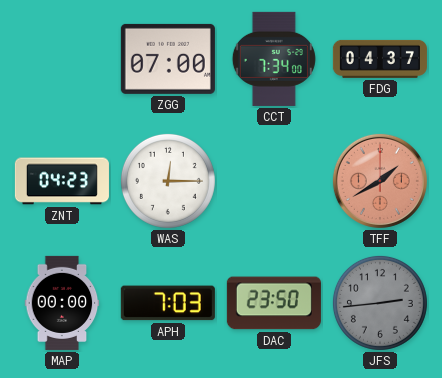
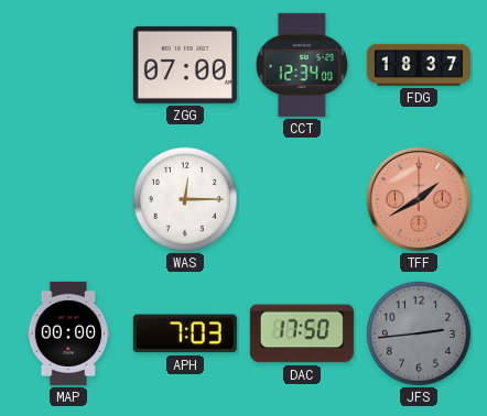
CCT: 7:34 -> 12:34 (302, 65)
FDG: 04:37 -> 18:37 (419, 65)
ZNT: 04:23 -> none (62, 181)
DAC: 23:50 -> 17:50 (302, 333)
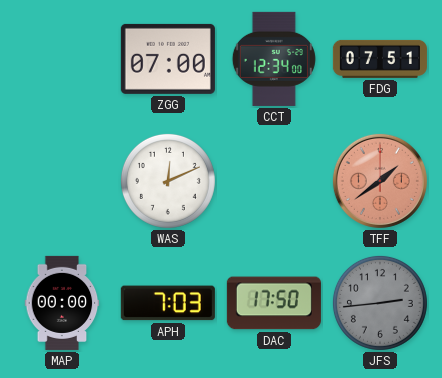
FDG: 18:37 -> 07:51 (380, 59)
WAS: 12:15 -> 12:11 (168, 181)
TFF: 1:40 -> 1:39 (380, 181)
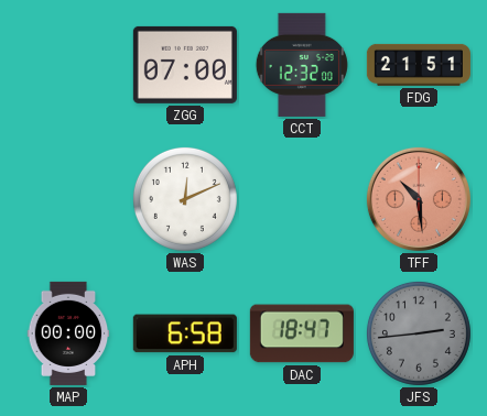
CCT: 12:34 -> 12:32 (302, 65)
FDG: 07:51 -> 21:51 (419, 65)
TFF: 1:39 -> 10:29 (419, 199)
APH: 7:03 -> 6:58 (185, 333)
DAC: 17:50 -> 18:47 (302, 333)
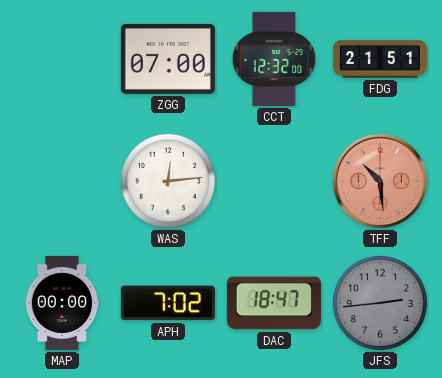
WAS: 12:11 -> 12:14 (168, 181)
APH: 6:58 -> 7:02 (168, 303)
